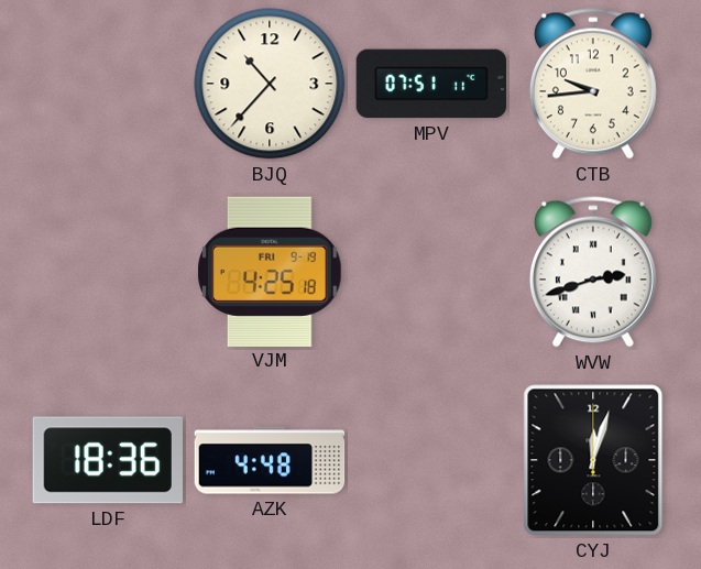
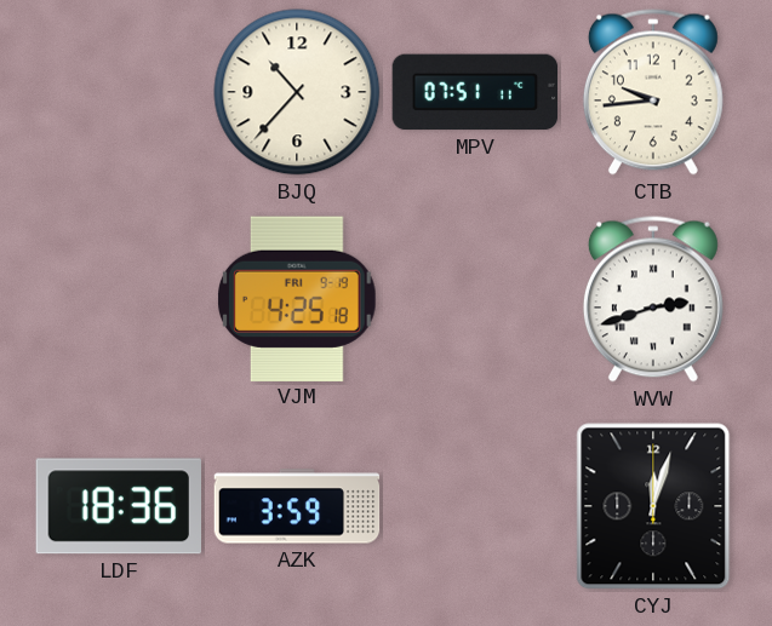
AZK: 4:48 -> 3:59 (297, 506)
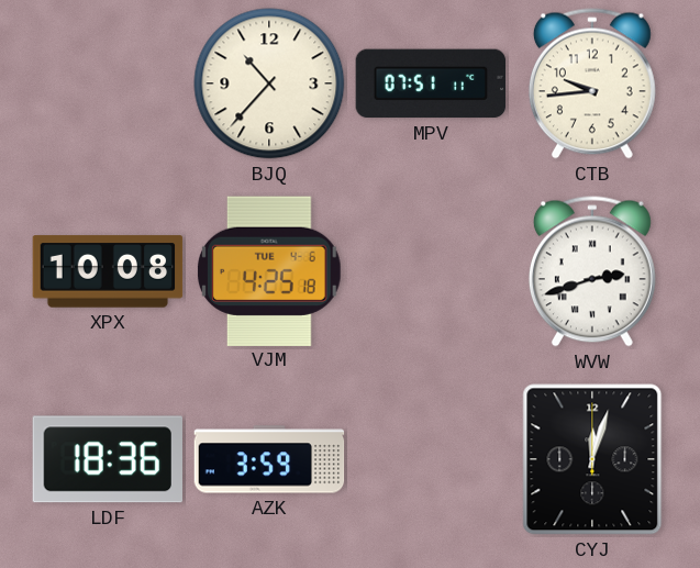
XPX: none -> 10:08 (108, 271)
VJM date: FRI 9-19 -> TUE 4-6 (270, 270)
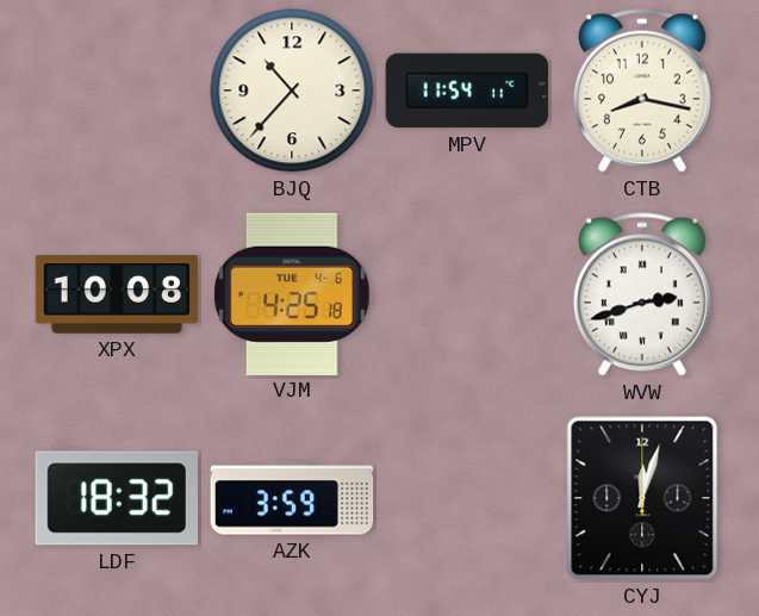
MPV: 07:51 -> 11:54 (467, 91)
CTB: 9:44 -> 8:17 (642, 91)
LDF: 18:36 -> 18:32 (116, 498)
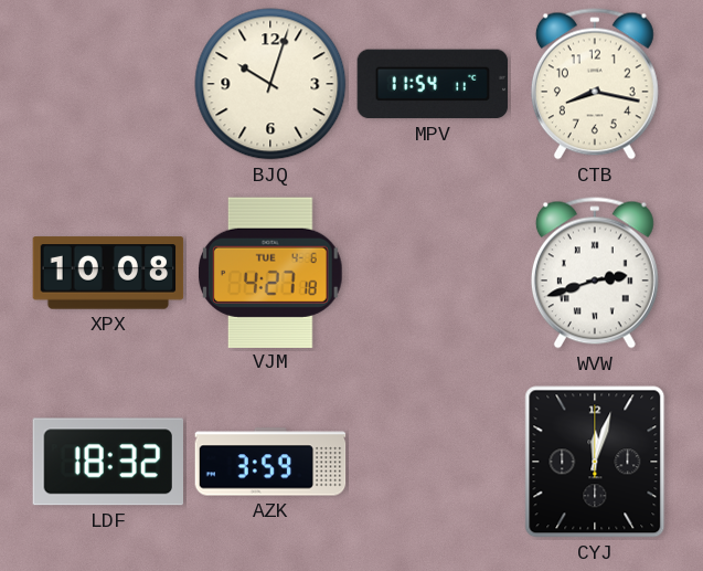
BJQ: 10:37 -> 10:03 (270, 84)
VJM: 4:25 -> 4:27 (271, 272)
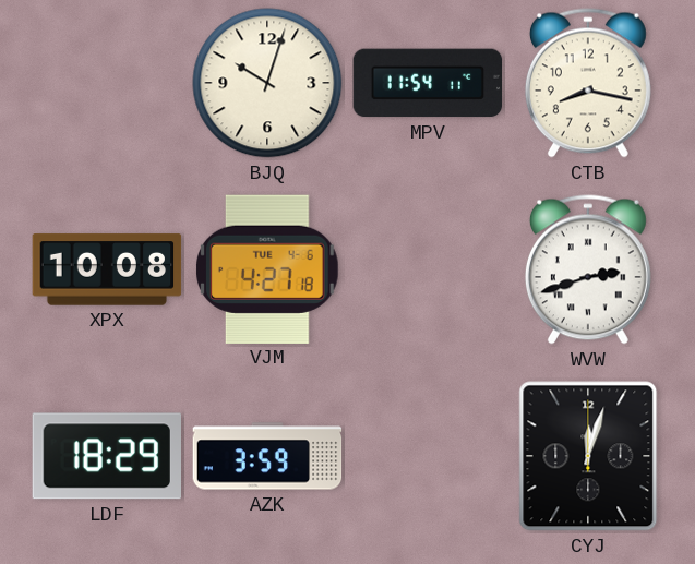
LDF: 18:32 -> 18:29 (106, 456)
